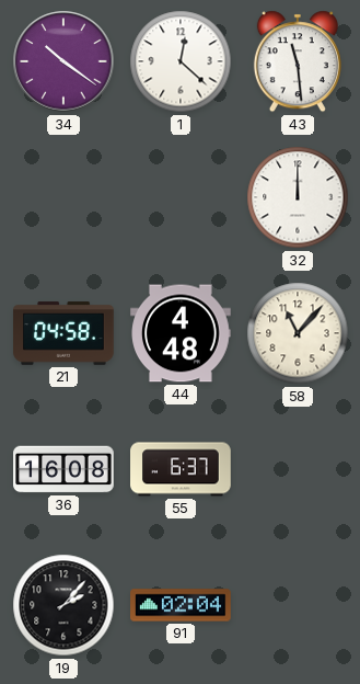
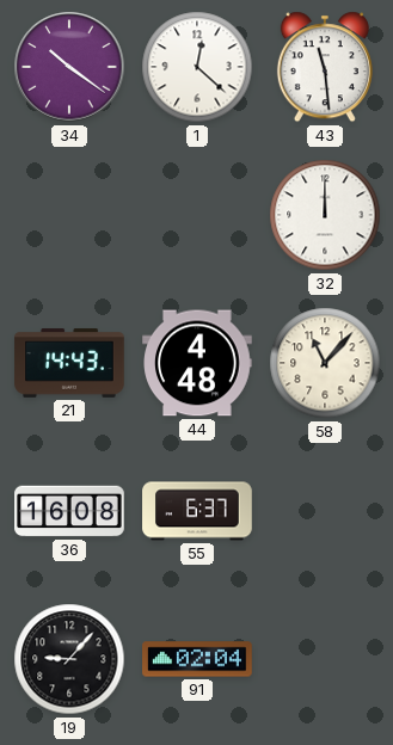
21: 04:58 -> 14:43 (69, 363)
19: 2:07 -> 9:07 (69, 659)
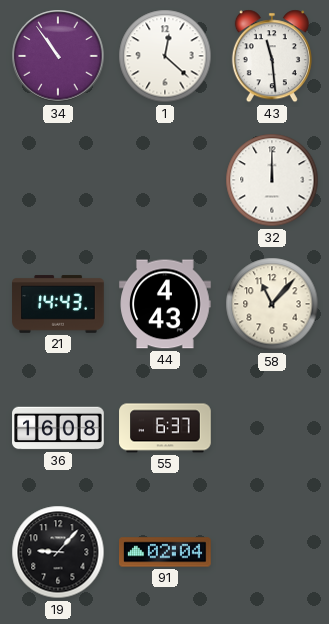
34: 10:21 -> 10:54 (58, 56)
44: 4:48 -> 4:43 (165, 304)
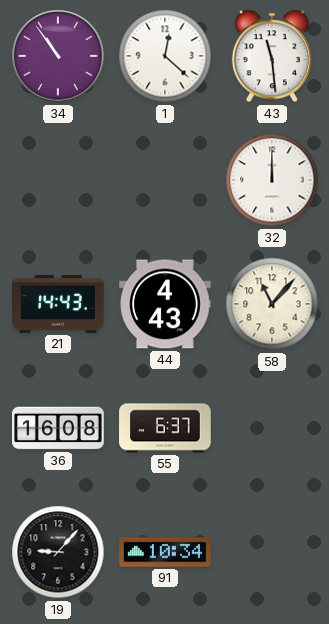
91: 02:04 -> 10:34 (165, 552)
